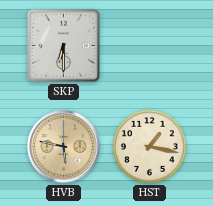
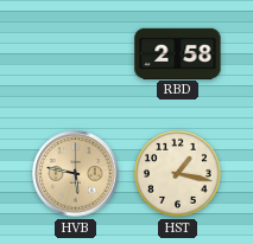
SKP: 6:30 -> none (63, 45)
RBD: none -> 2:58 (178, 53)
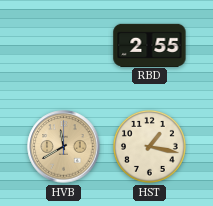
RBD: 2:58 -> 2:55 (150, 45)
HVB: 5:47 -> 11:40 (64, 147)
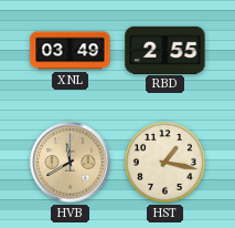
XNL: none -> 03:49 (71, 51)
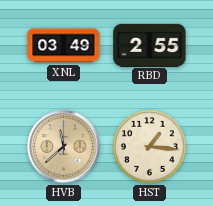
HVB: 11:40 -> 11:38 (64, 147)
HST: 1:17 -> 1:16 (149, 146)
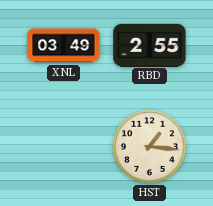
HVB: 11:38 -> none (64, 147)
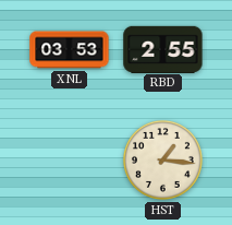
XNL: 03:49 -> 03:53 (70, 50)
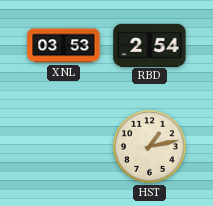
RBD: 2:55 -> 2:54 (150, 45)
HST: 1:16 -> 1:13 (149, 146)
